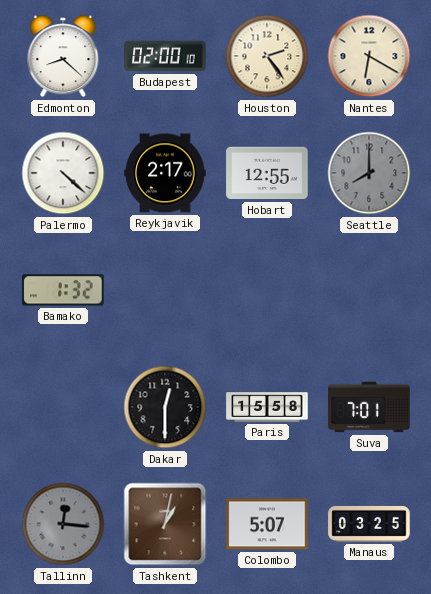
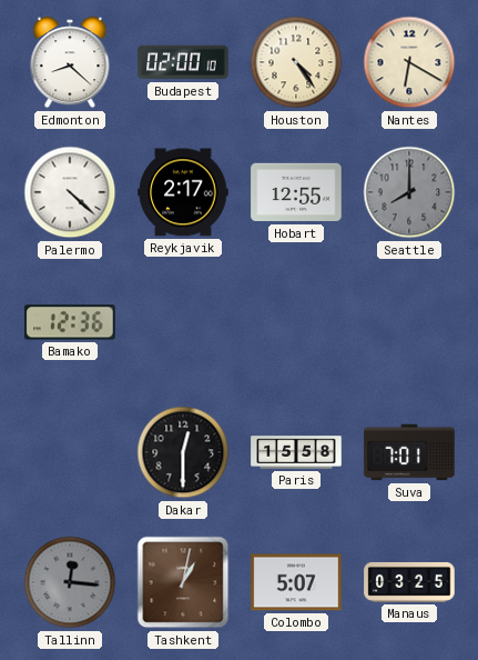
Houston: 2:24 -> 4:24 (296, 62)
Bamako: 1:32 -> 12:36 (70, 322)
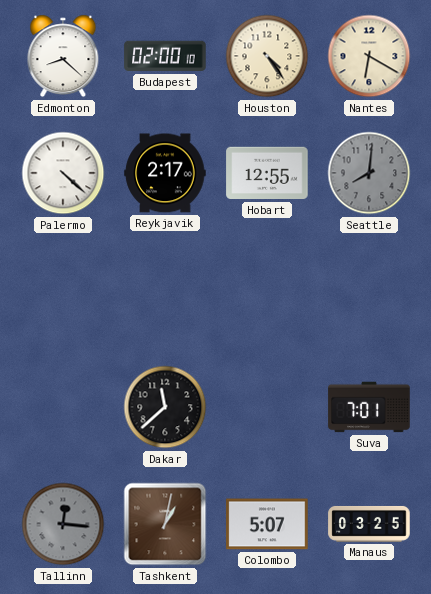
Seattle: 8:00 -> 8:01 (369, 173)
Bamako: 12:36 -> none (70, 322)
Dakar: 12:30 -> 11:38 (165, 407)
Paris: 15:58 -> none (296, 452)
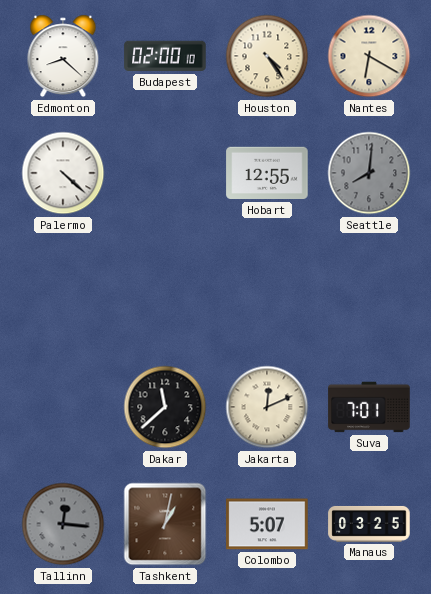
Reykjavik: 2:17 -> none (165, 173)
Jakarta: none -> 12:11 (267, 407)
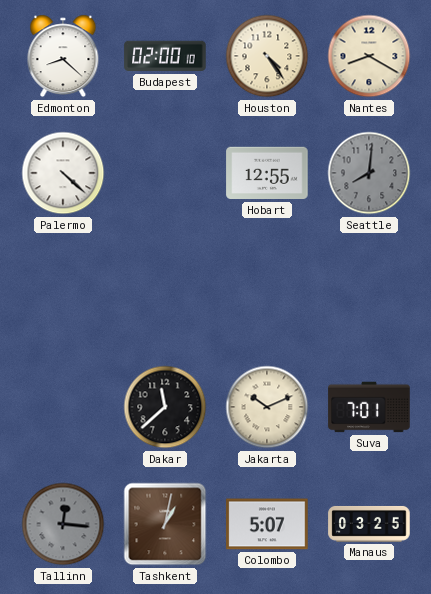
Nantes: 6:20 -> 8:20 (369, 56)
Jakarta: 12:11 -> 10:11 (267, 407)
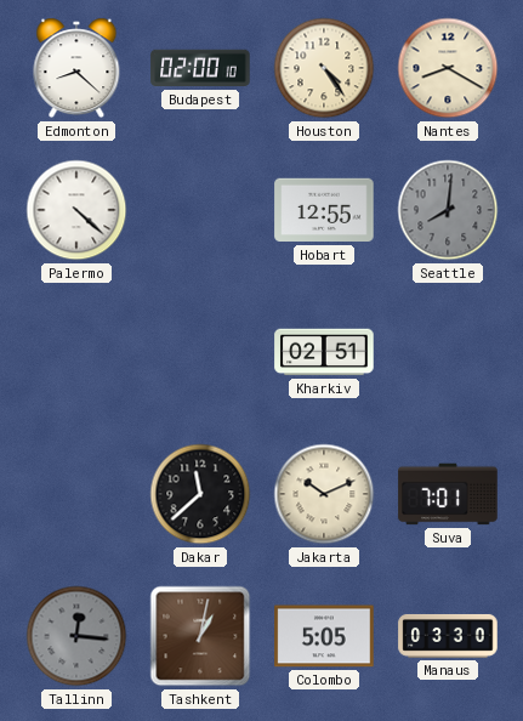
Kharkiv: none -> 02:51 (324, 352)
Colombo: 5:07 -> 5:05 (324, 636)
Manaus: 03:25 -> 03:30 (448, 636)
